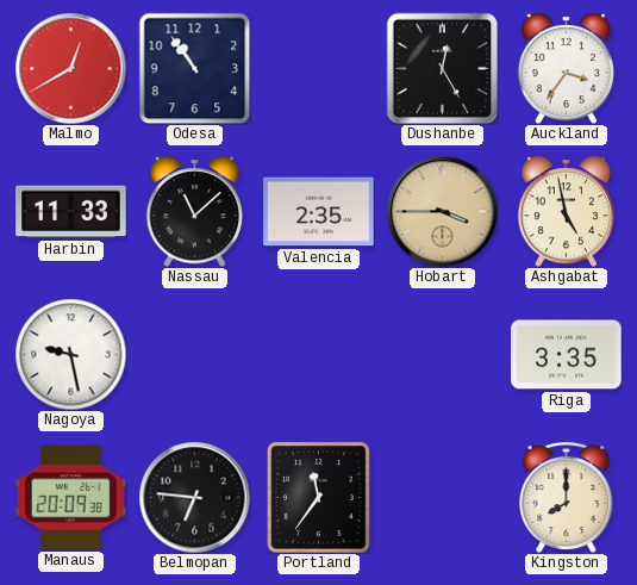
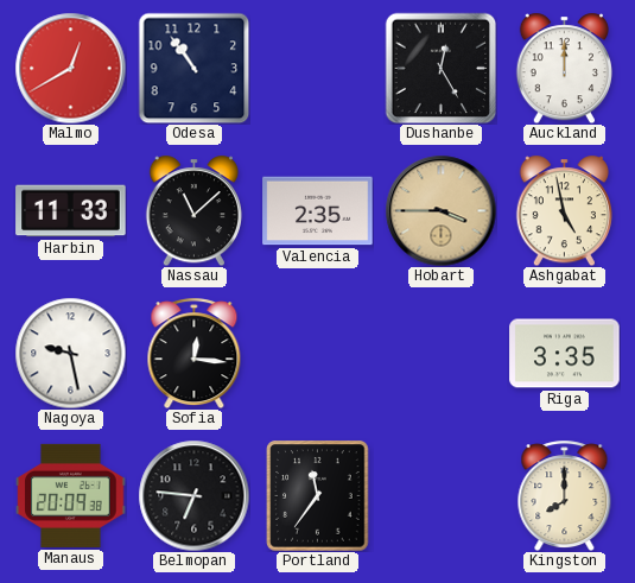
Auckland: 3:36 -> 12:00 (564, 68)
Sofia: none -> 12:16 (195, 353)
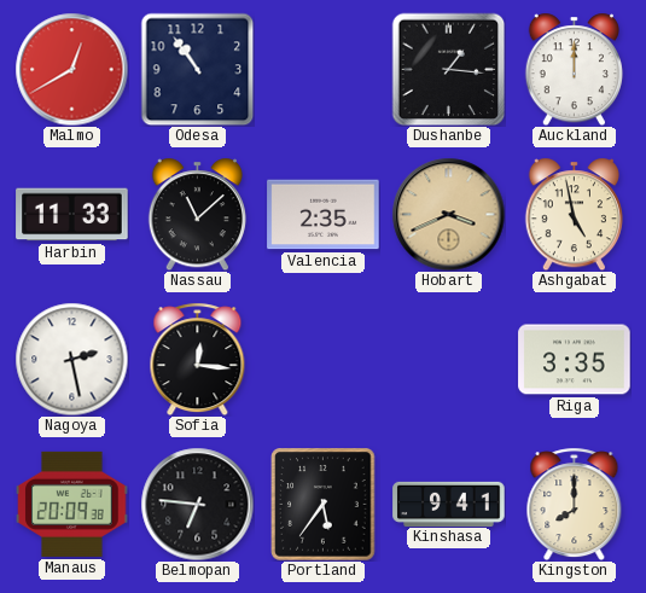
Dushanbe: 12:25 -> 1:16 (448, 69)
Hobart: 3:45 -> 3:41 (448, 214)
Nagoya: 9:28 -> 2:28 (71, 359)
Portland: 11:36 -> 5:36 (324, 505)
Kinshasa: none -> 9:41 (449, 504)
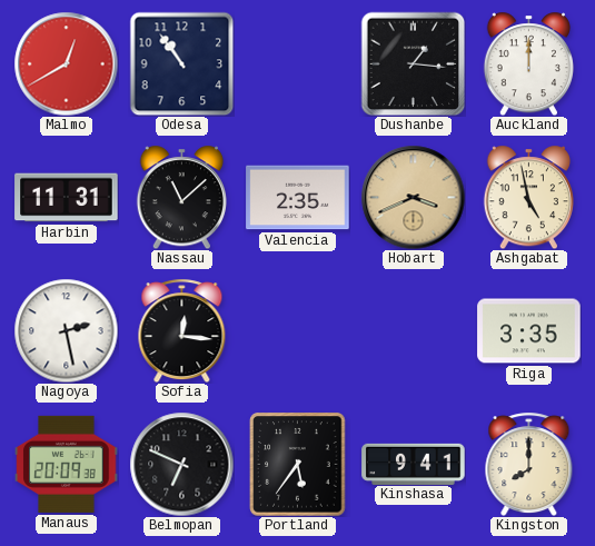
Harbin: 11:33 -> 11:31 (67, 198)
Belmopan: 6:46 -> 6:49 (181, 464)
